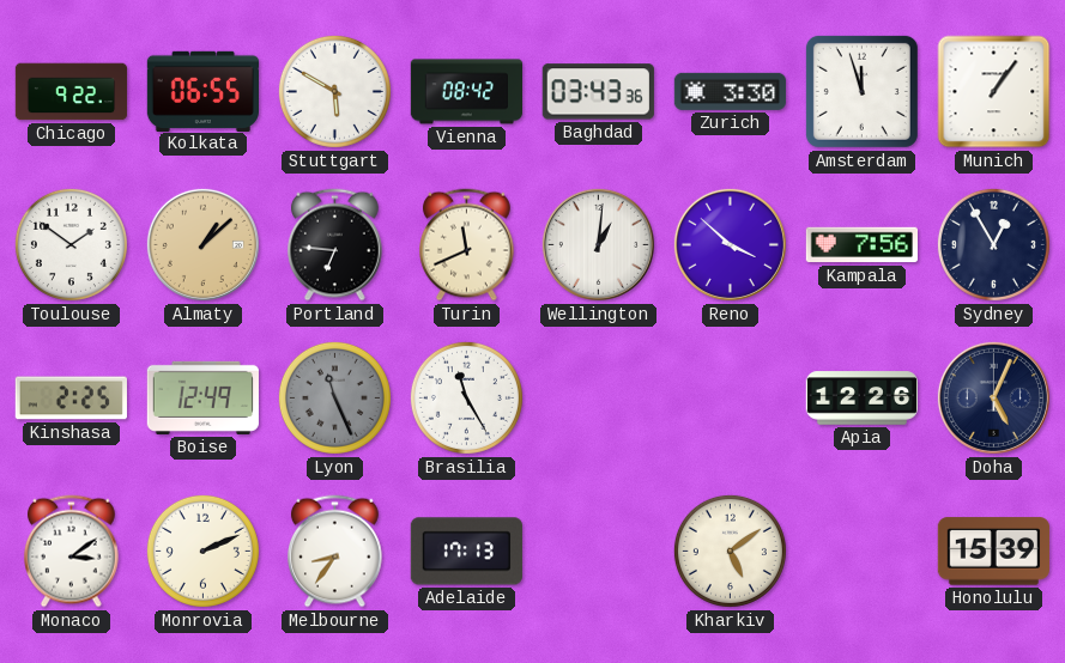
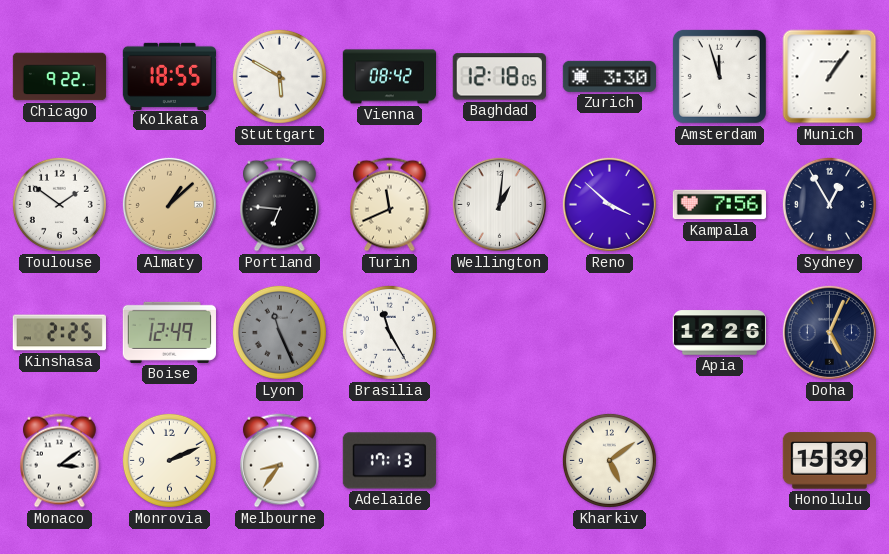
Kolkata: 06:55 -> 18:55 (169, 76)
Baghdad: 03:43 -> 12:18 (499, 77)
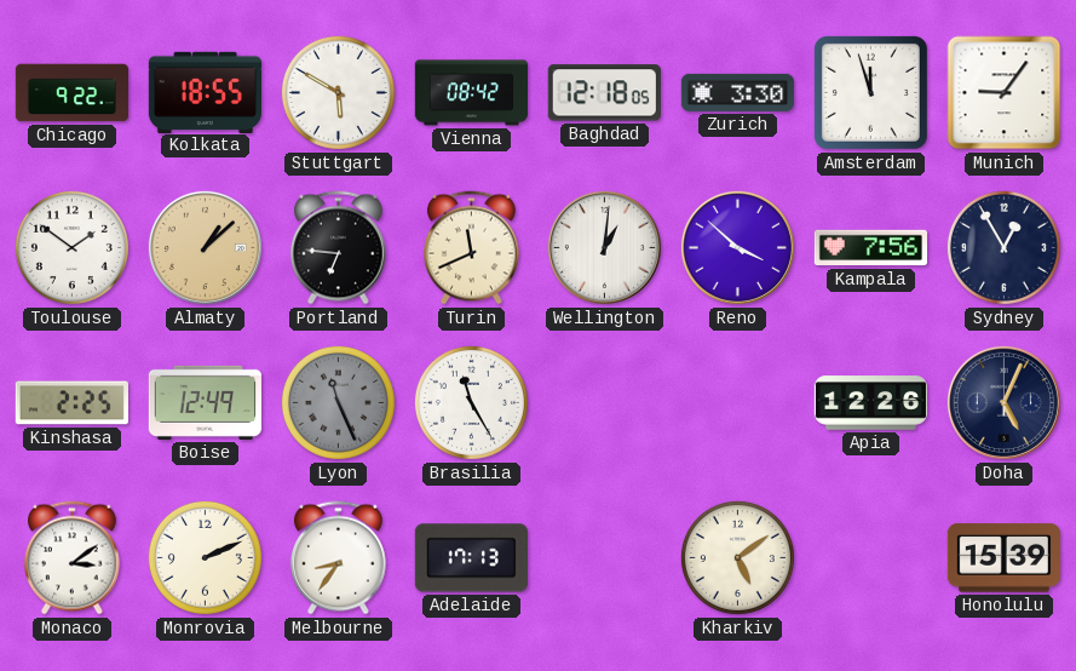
Munich: 1:06 -> 9:06 (1005, 93)
